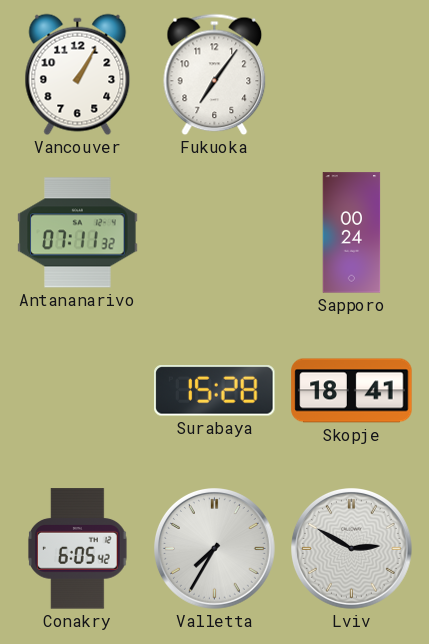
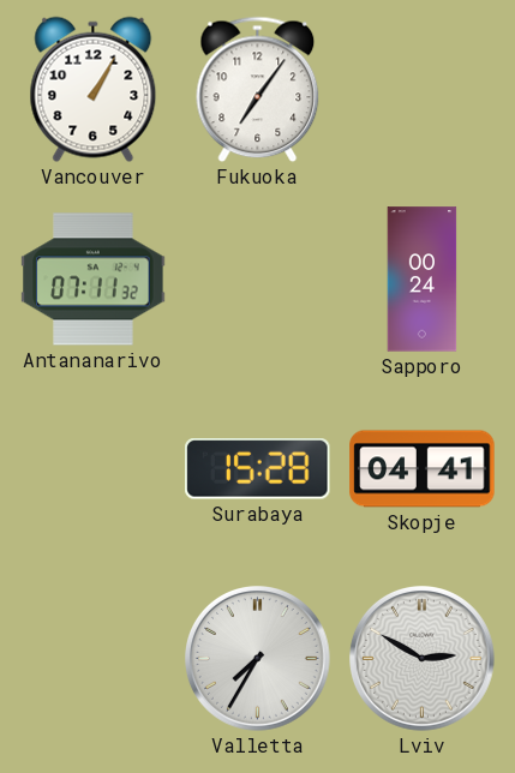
Skopje: 18:41 -> 04:41 (423, 469)
Conakry: 6:05 -> none (78, 549)
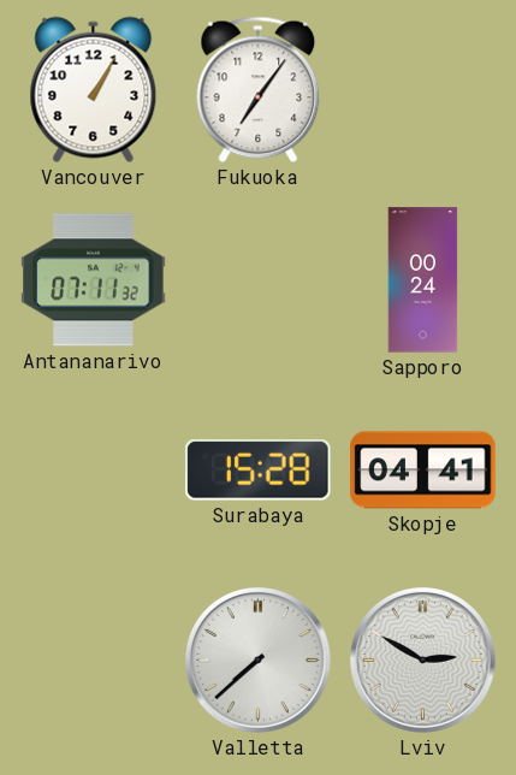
Valletta: 7:35 -> 7:38 (259, 661)
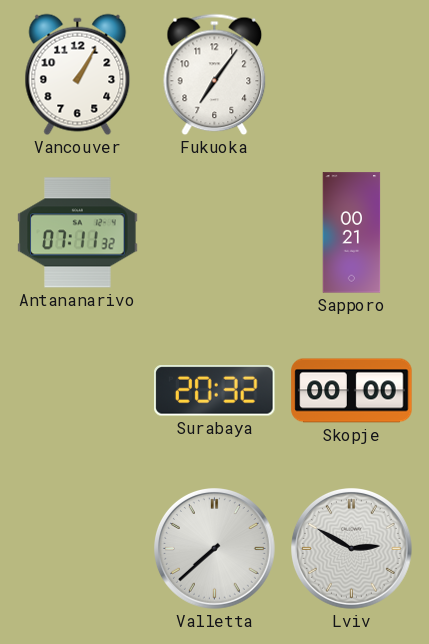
Sapporo: 00:24 -> 00:21 (352, 233)
Surabaya: 15:28 -> 20:32 (215, 391)
Skopje: 04:41 -> 00:00 (352, 391)
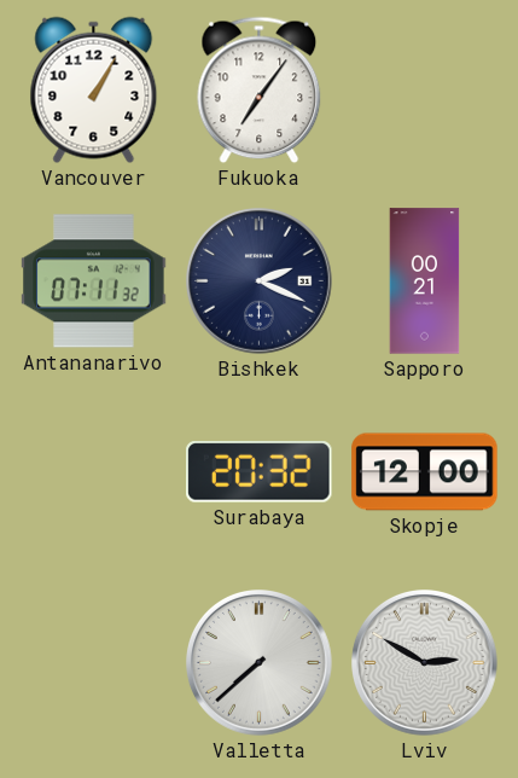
Bishkek: none -> 2:19 (260, 281)
Skopje: 00:00 -> 12:00 (425, 472)
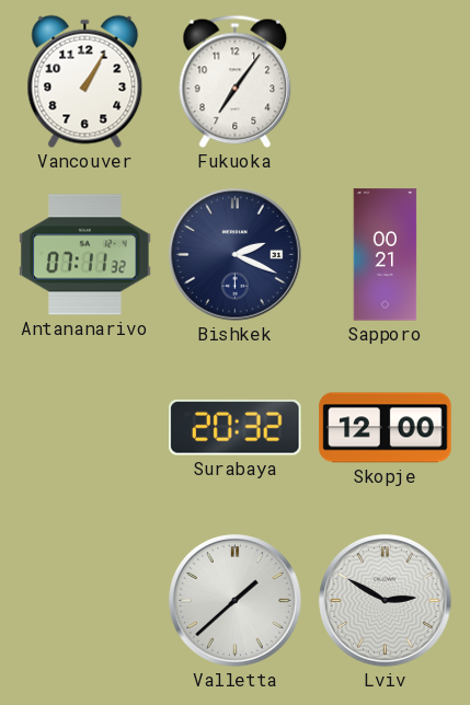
Valletta: 7:38 -> 1:38 (236, 601)
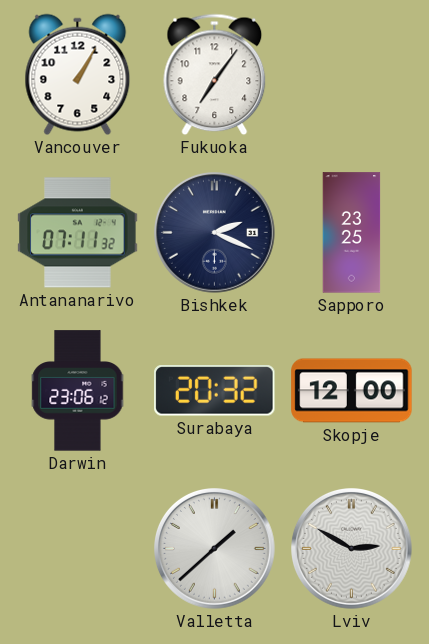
Sapporo: 00:21 -> 23:25 (352, 233)
Darwin: none -> 23:06 (78, 391)
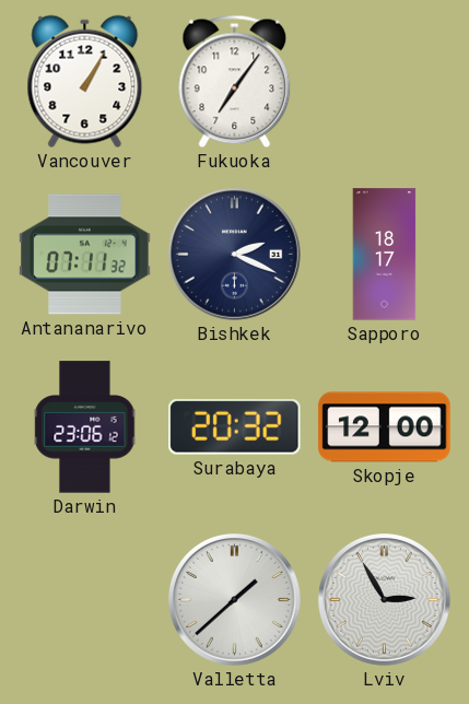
Sapporo: 23:25 -> 18:17 (385, 255)
Lviv: 2:50 -> 2:55 (385, 600)
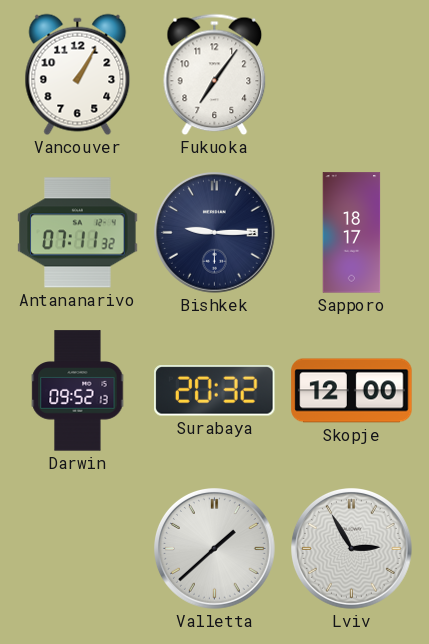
Bishkek: 2:19 -> 9:15 (215, 233)
Darwin: 23:06 -> 09:52 (78, 391)
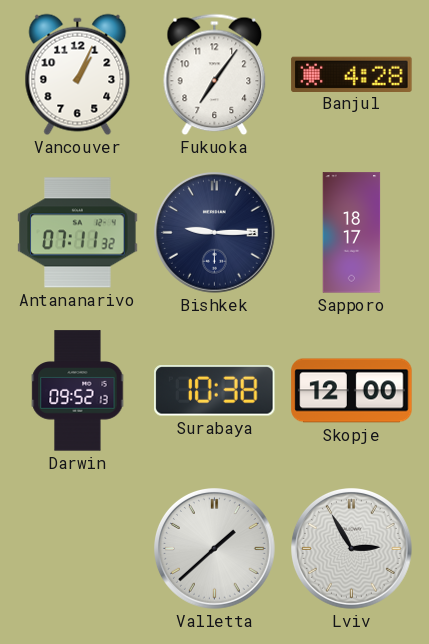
Vancouver: 1:05 -> 1:04 (78, 75)
Banjul: none -> 4:28 (352, 74)
Surabaya: 20:32 -> 10:38 (215, 391)
